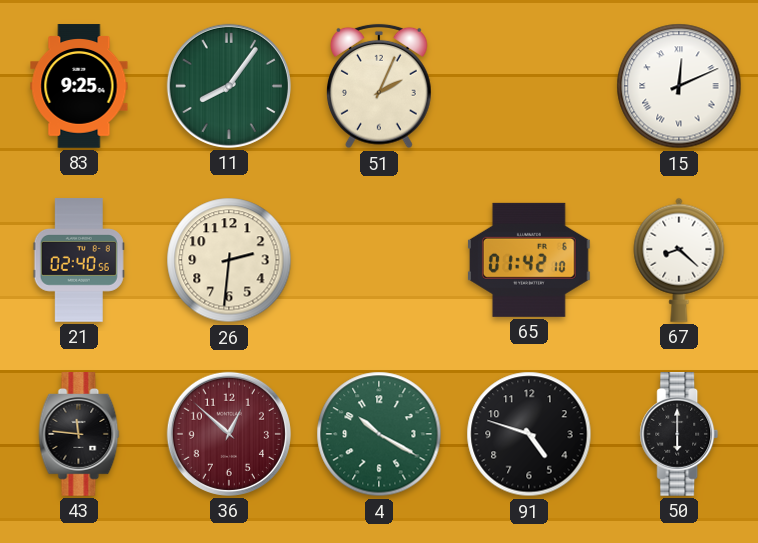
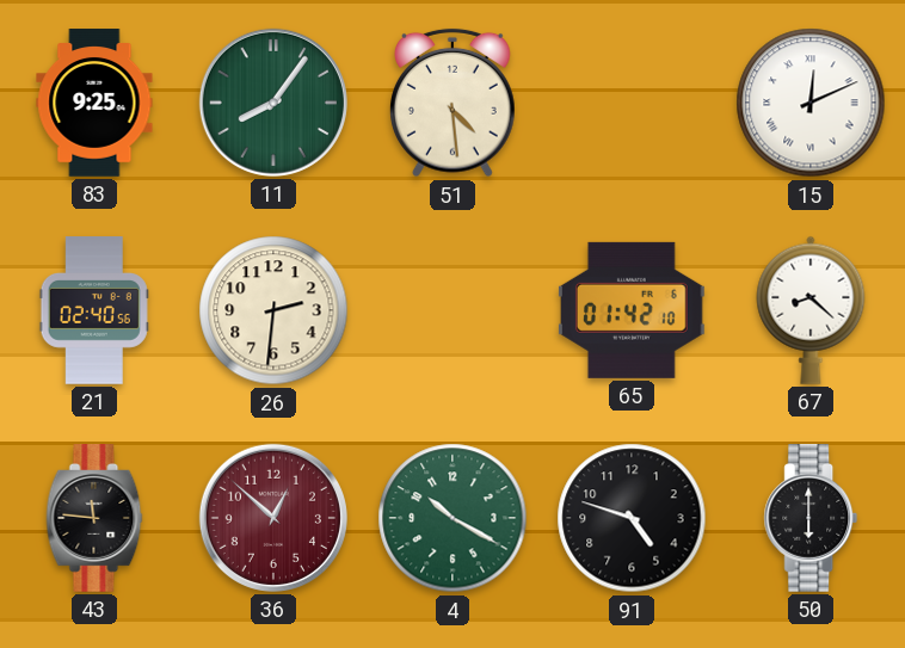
51: 2:04 -> 4:29 (454, 103)
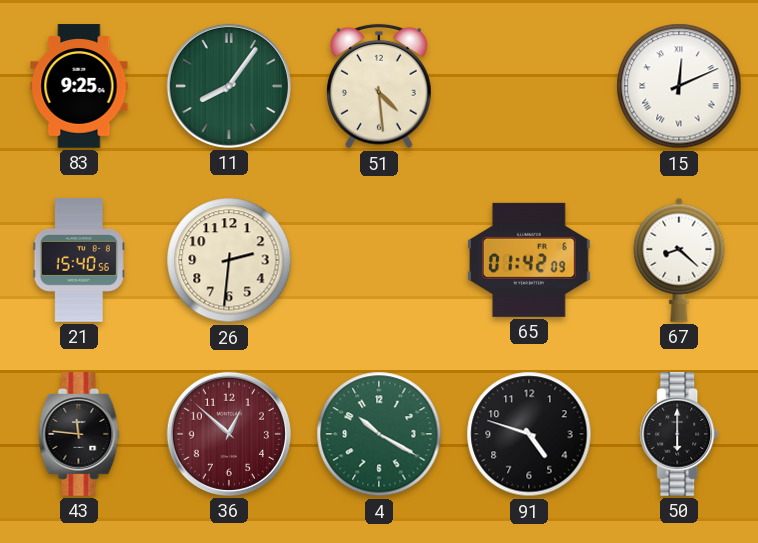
21: 02:40 -> 15:40 (79, 260)
65: 01:42:10 -> 01:42:09 (529, 260)
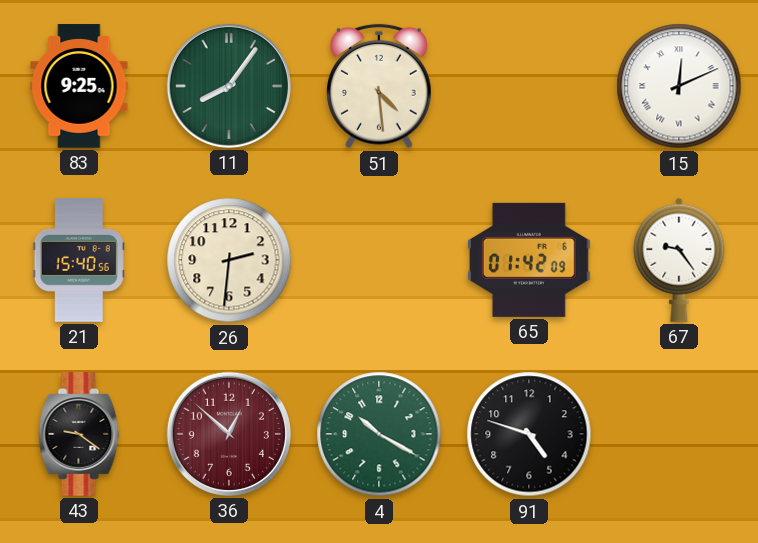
67: 8:22 -> 9:24 (679, 260)
43: 11:46 -> 9:21 (79, 434)
50: 6:00 -> none (679, 434)
